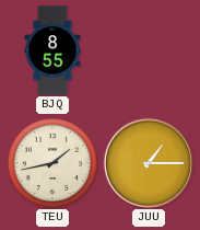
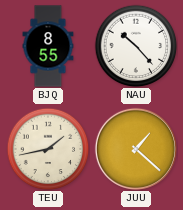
NAU: none -> 10:23 (136, 46)
JUU: 1:15 -> 1:22 (136, 149)
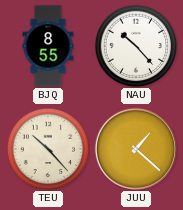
TEU: 1:43 -> 10:23 (48, 149)
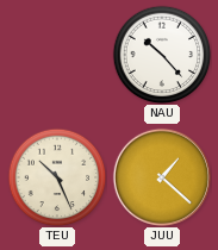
BJQ: 8:55 -> none (48, 46)
TEU: 10:23 -> 10:26 (57, 177)
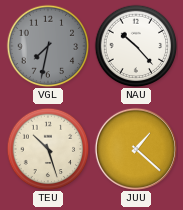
VGL: none -> 7:32 (48, 46)
TEU: 10:26 -> 10:27 (48, 149)
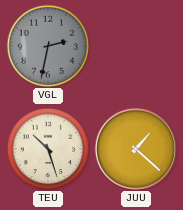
VGL: 7:32 -> 2:32 (48, 46)
NAU: 10:23 -> none (136, 46)
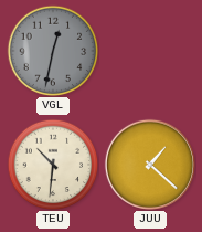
VGL: 2:32 -> 12:32 (53, 51)
TEU: 10:27 -> 10:31 (53, 165)
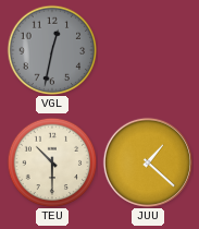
TEU: 10:31 -> 10:30 (52, 162)
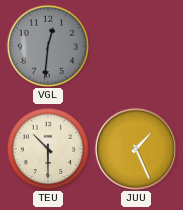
VGL: 12:32 -> 12:31 (48, 46)
JUU: 1:22 -> 1:26 (136, 149)
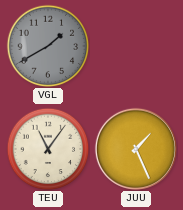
VGL: 12:31 -> 1:40 (48, 46)
TEU: 10:30 -> 11:06 (48, 149)
